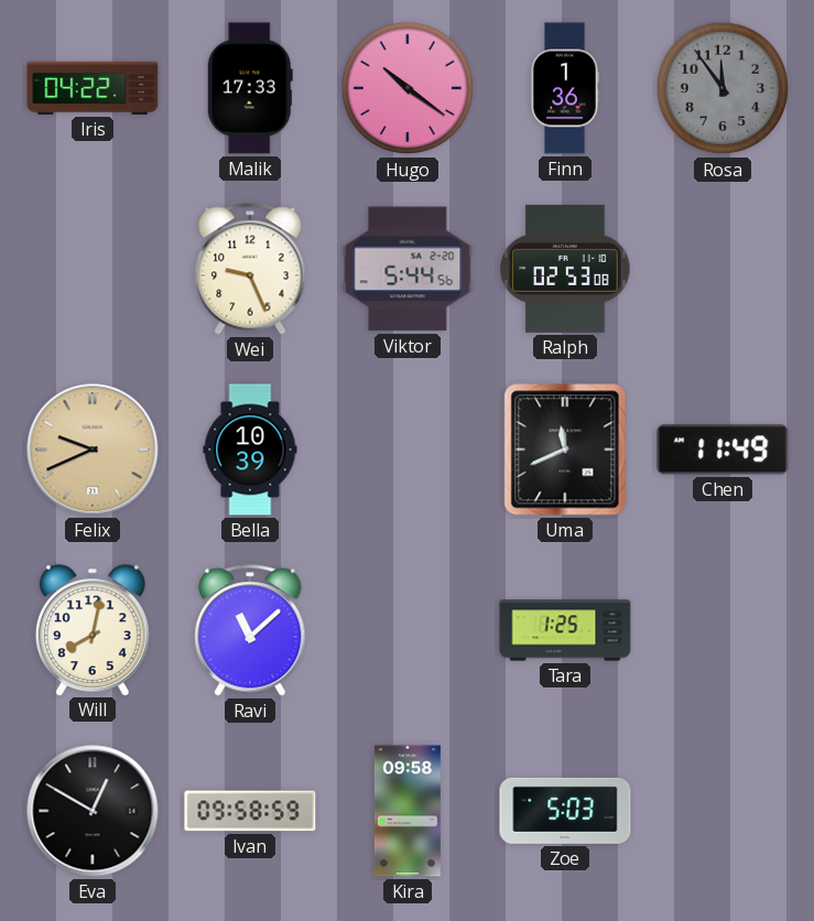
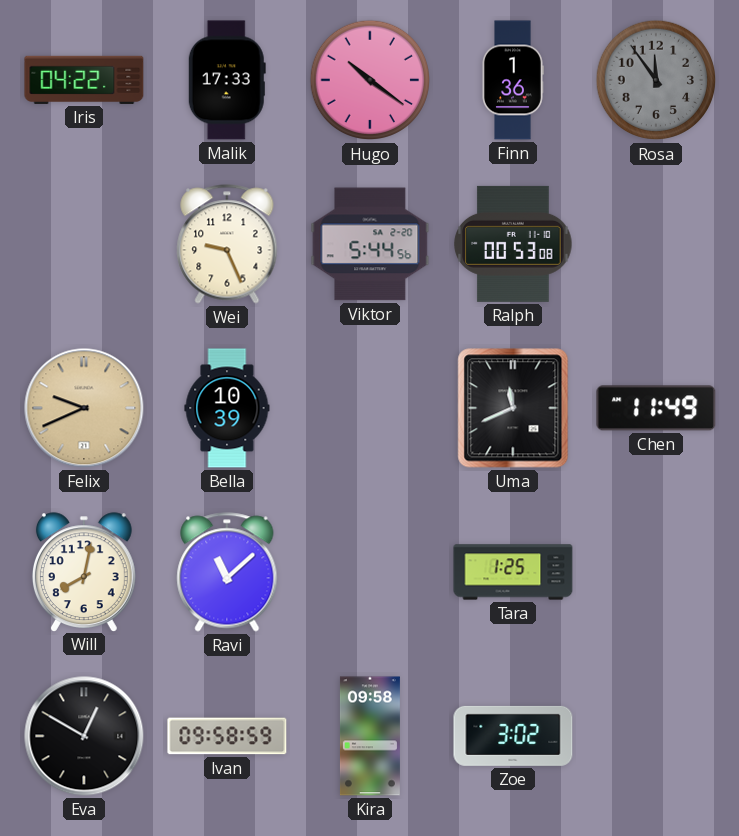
Ralph: 02:53 -> 00:53 (513, 244)
Zoe: 5:03 -> 3:02 (513, 736)
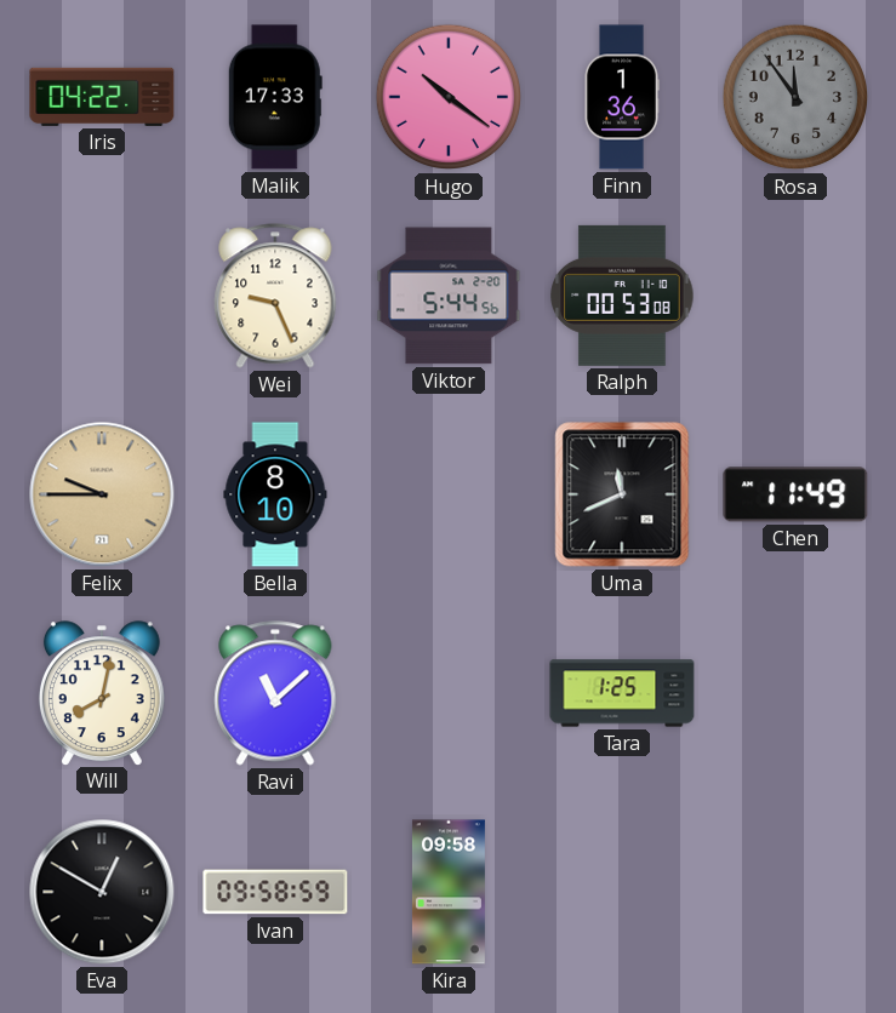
Felix: 9:41 -> 9:45 (102, 494)
Bella: 10:39 -> 8:10 (275, 494)
Zoe: 3:02 -> none (513, 736)
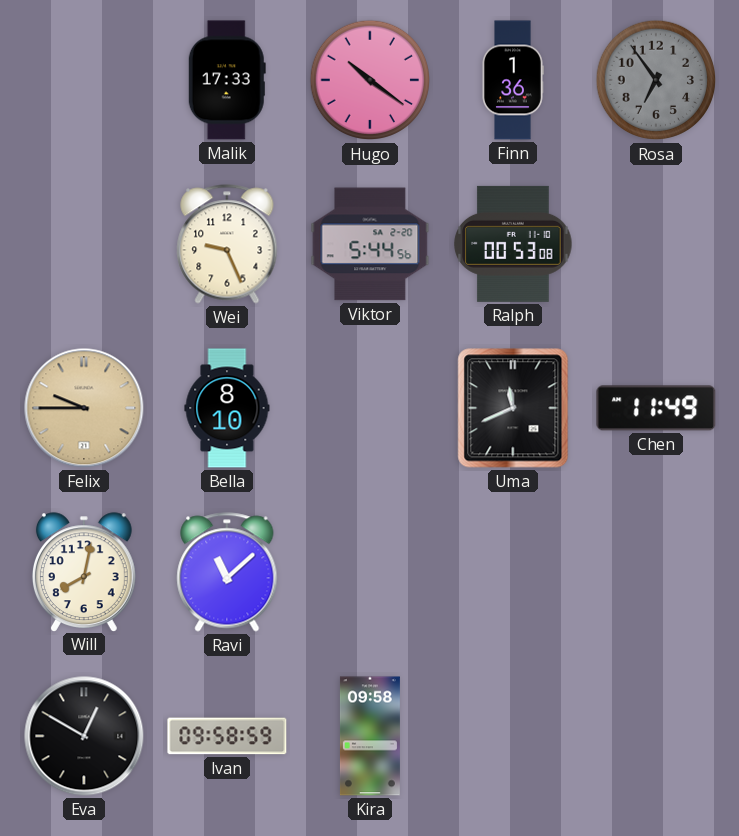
Iris: 04:22 -> none (102, 97)
Rosa: 11:54 -> 6:54 (656, 80)
Tara: 1:25 -> none (622, 693)
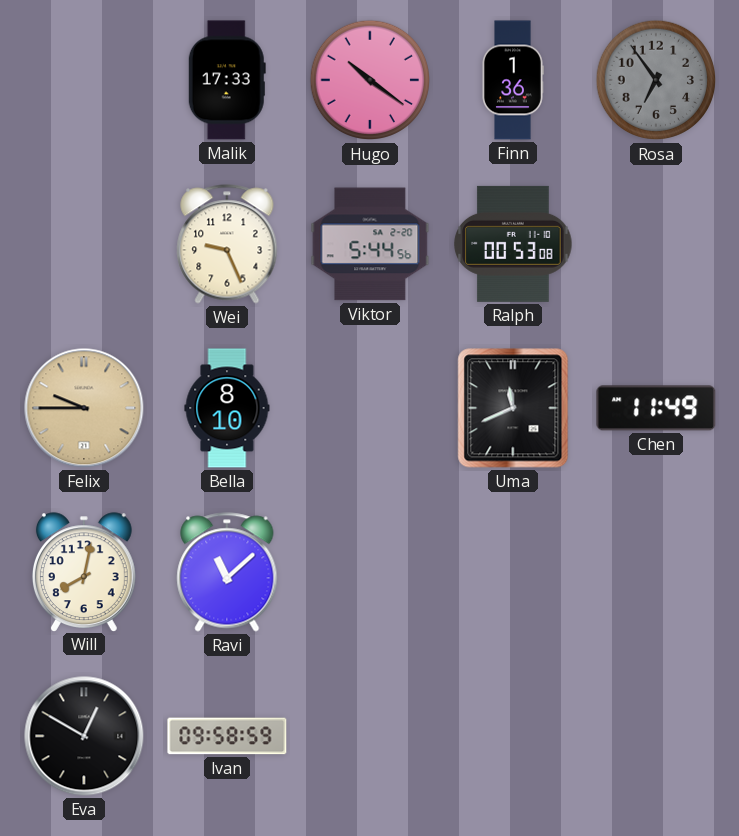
Kira: 09:58 -> none (370, 736)
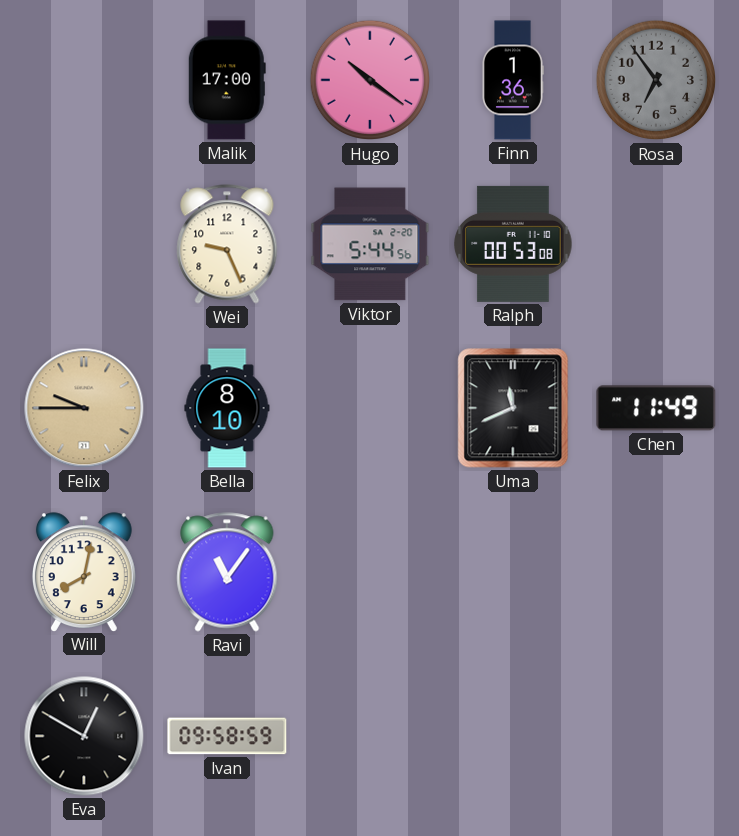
Malik: 17:33 -> 17:00 (227, 80)
Ravi: 11:08 -> 11:06 (227, 572)
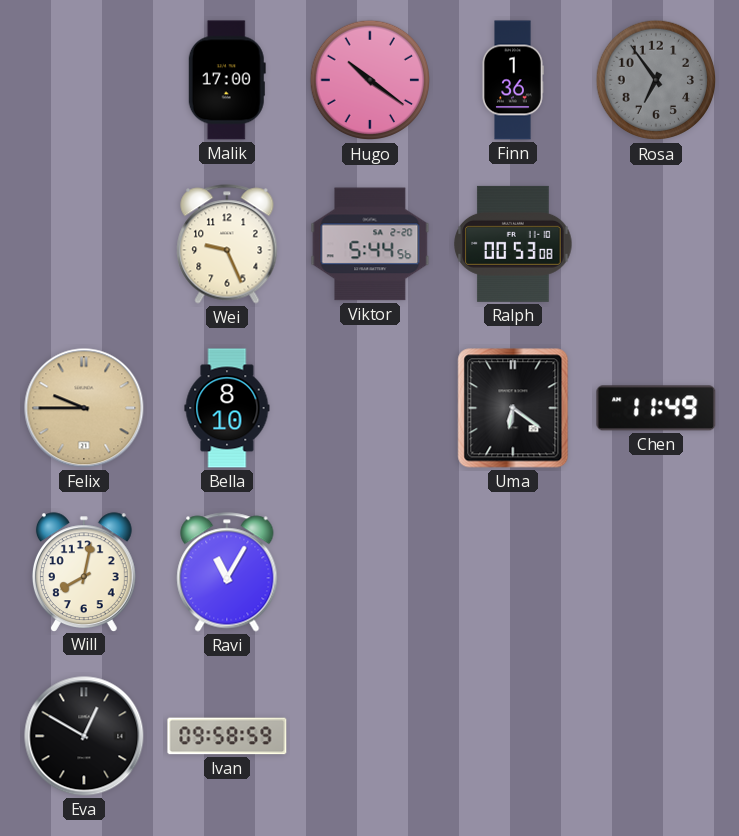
Uma: 11:41 -> 6:21 (513, 408)
Ravi: 11:06 -> 11:05 (227, 572)
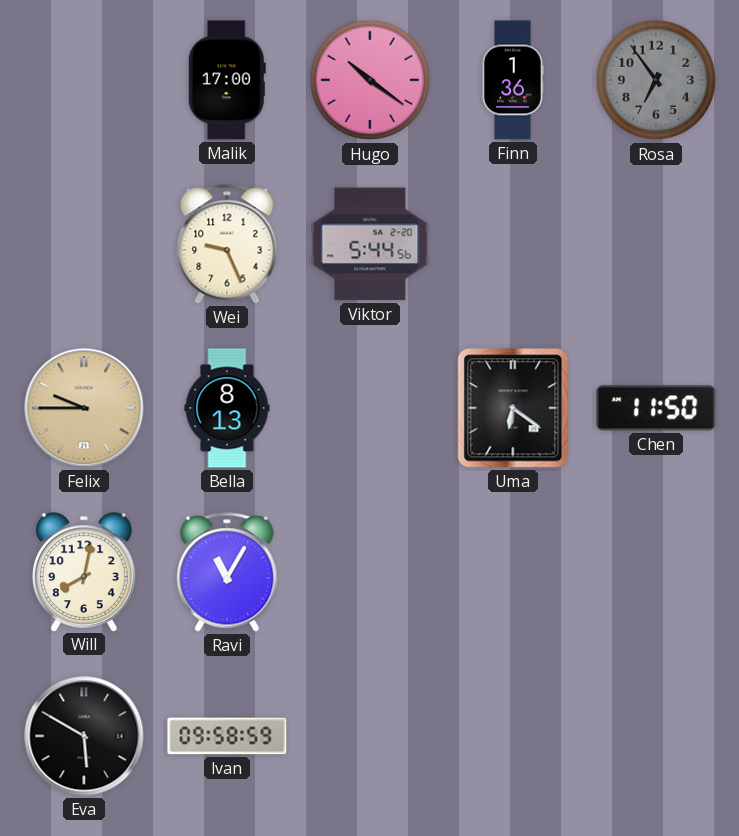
Ralph: 00:53 -> none (513, 244)
Bella: 8:10 -> 8:13 (227, 408)
Chen: 11:49 -> 11:50 (656, 408)
Eva: 12:50 -> 5:50 (84, 736)
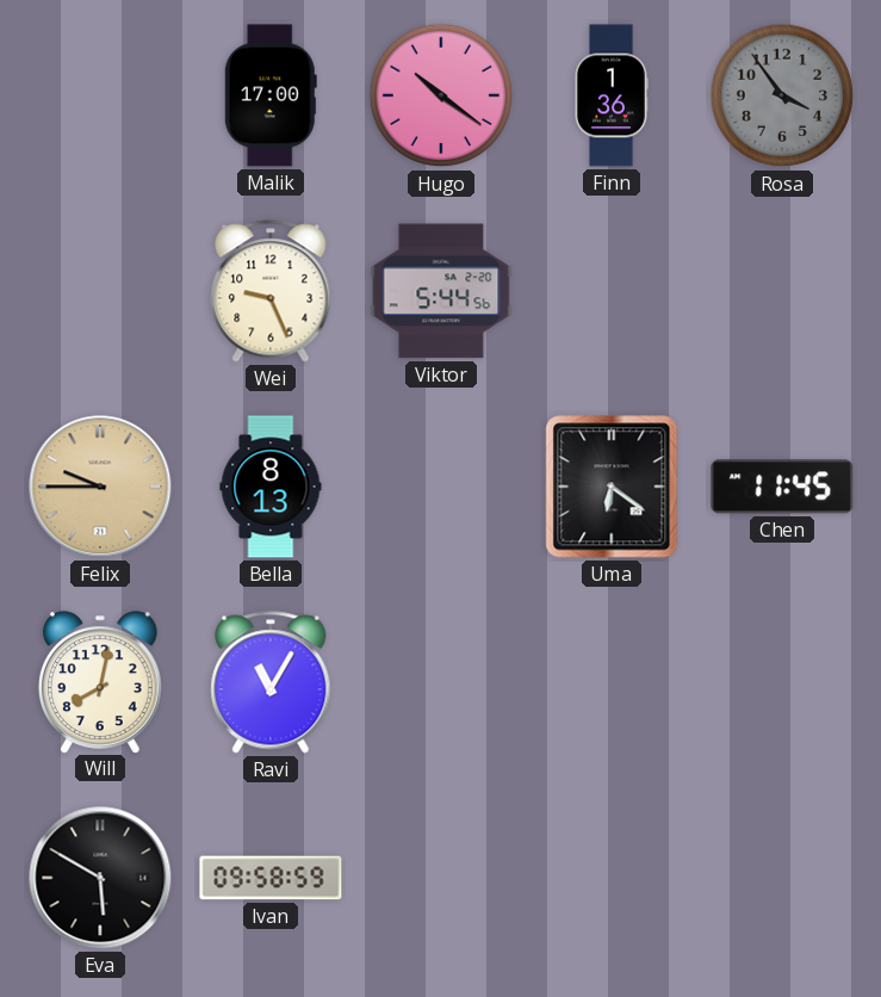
Rosa: 6:54 -> 3:54 (782, 95)
Chen: 11:50 -> 11:45 (782, 487)
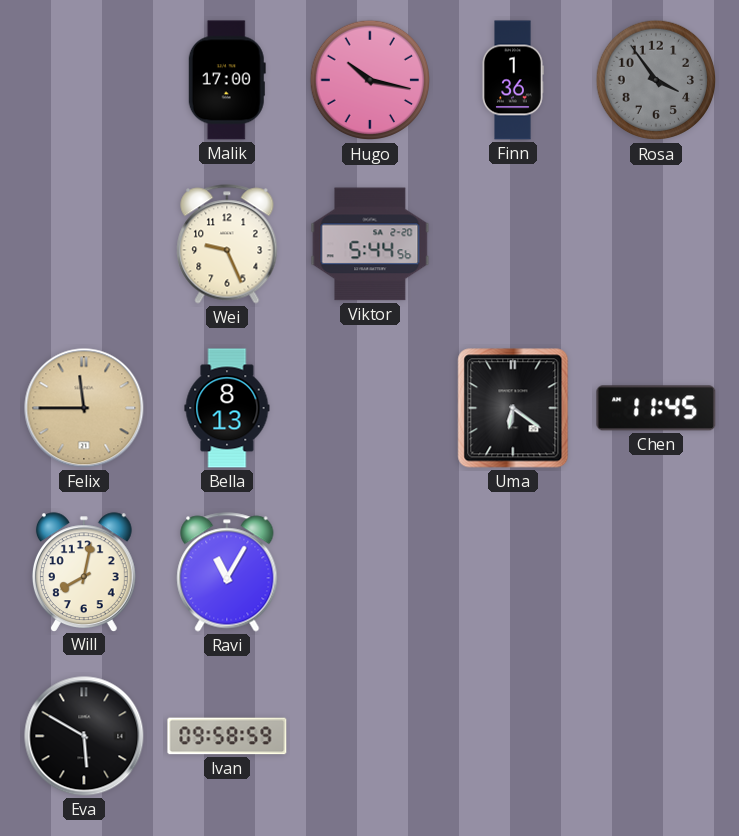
Hugo: 10:21 -> 10:17 (370, 80)
Felix: 9:45 -> 11:45 (84, 408)
